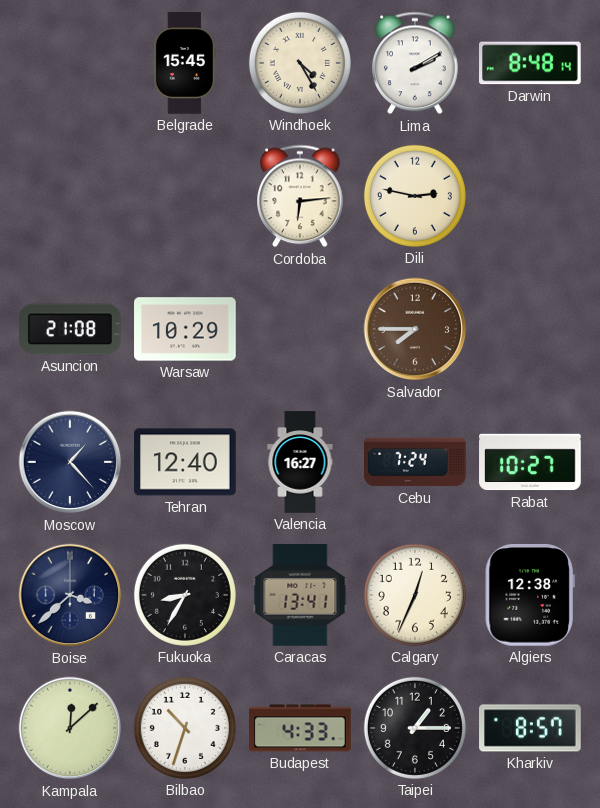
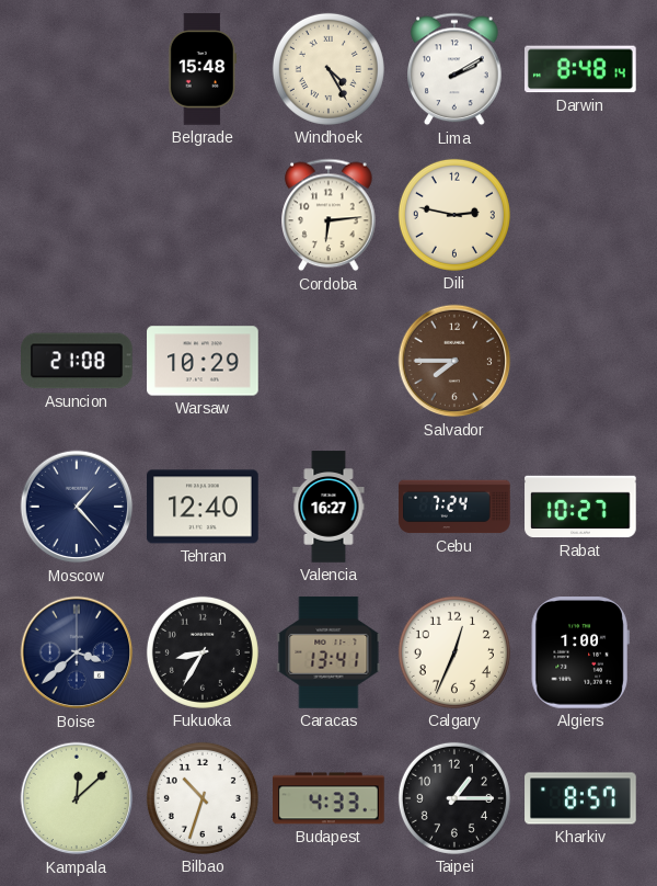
Belgrade: 15:45 -> 15:48 (201, 69)
Algiers: 12:38 -> 1:00 (580, 654)
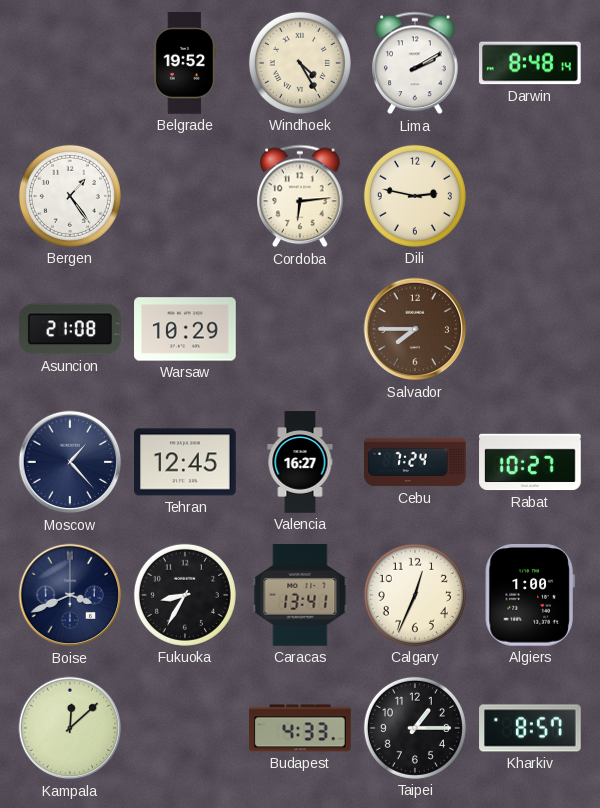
Belgrade: 15:48 -> 19:52 (184, 63)
Bergen: none -> 1:24 (70, 196)
Tehran: 12:40 -> 12:45 (185, 462)
Boise: 3:38 -> 3:41 (70, 595)
Bilbao: 10:33 -> none (203, 798)
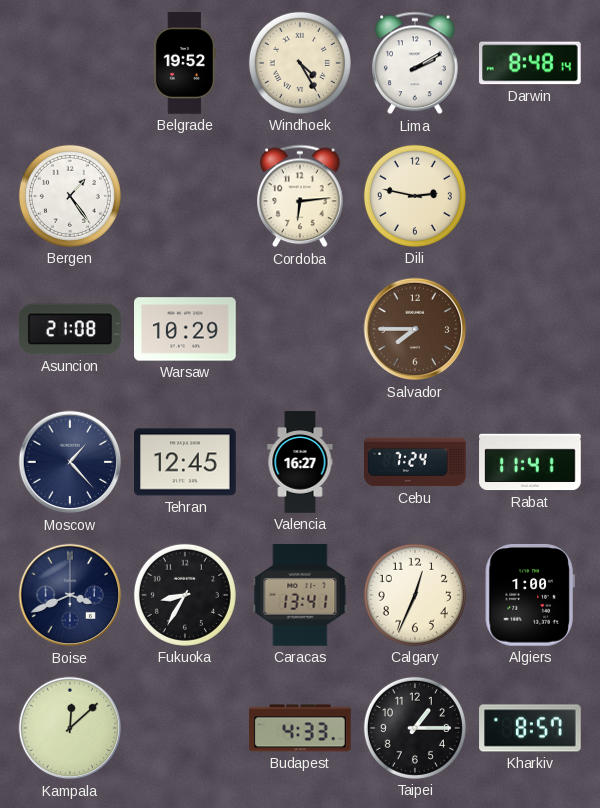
Rabat: 10:27 -> 11:41 (530, 462)
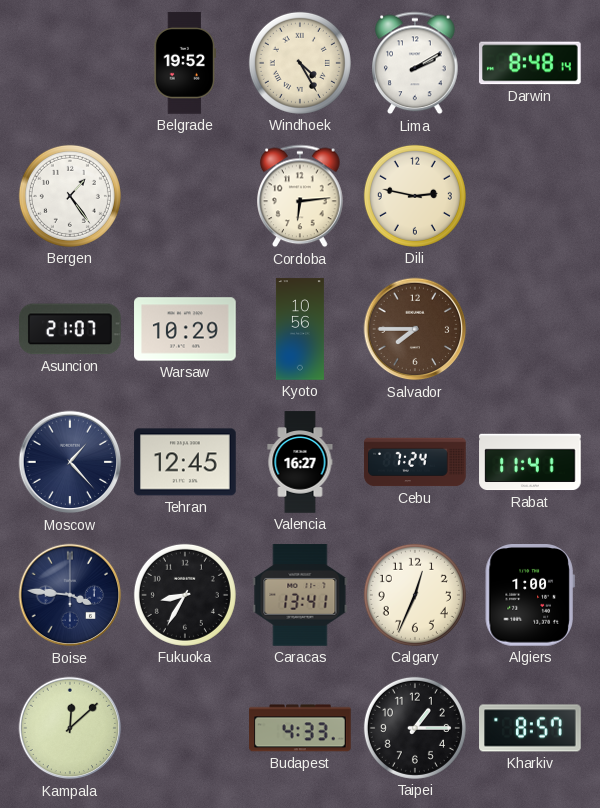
Asuncion: 21:08 -> 21:07 (71, 329)
Kyoto: none -> 10:56 (300, 329)
Boise: 3:41 -> 3:46 (70, 595)
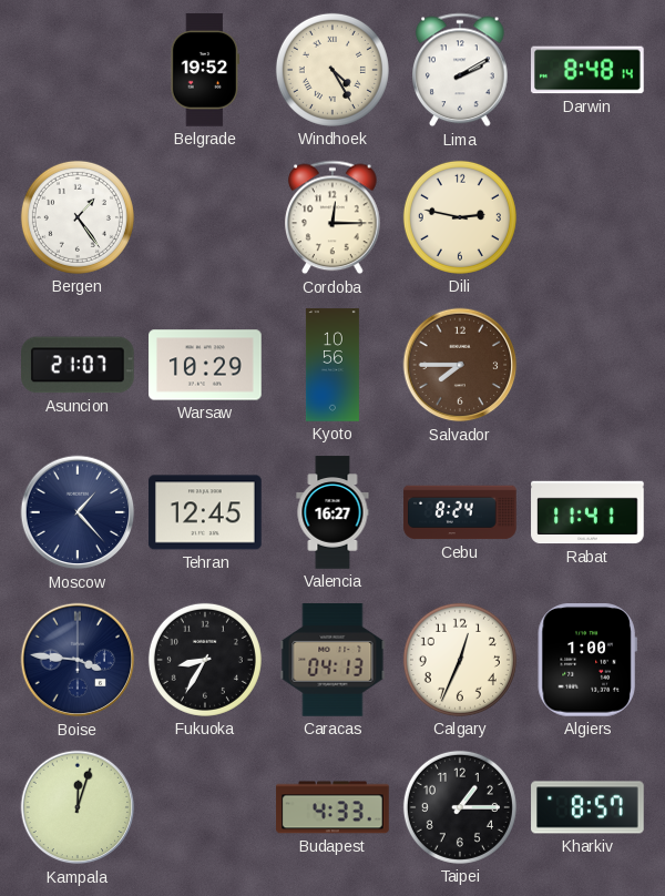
Cordoba: 6:14 -> 12:15 (332, 217)
Cebu: 7:24 -> 8:24 (460, 512)
Caracas: 13:41 -> 04:13 (332, 660)
Kampala: 12:08 -> 12:03 (78, 807)
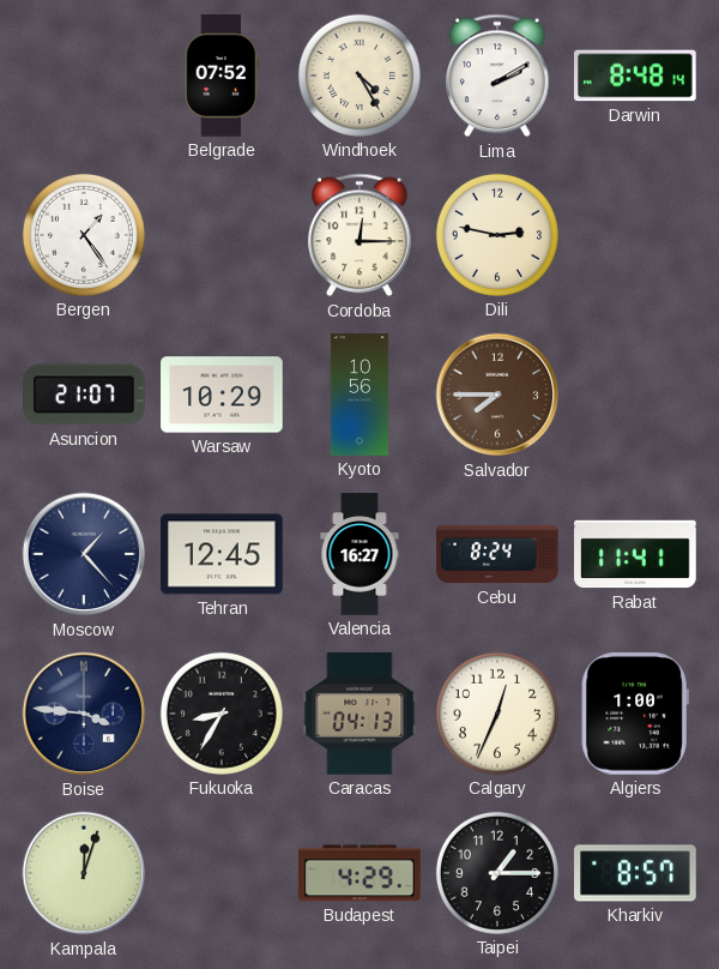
Belgrade: 19:52 -> 07:52 (220, 76)
Budapest: 4:33 -> 4:29 (359, 873)
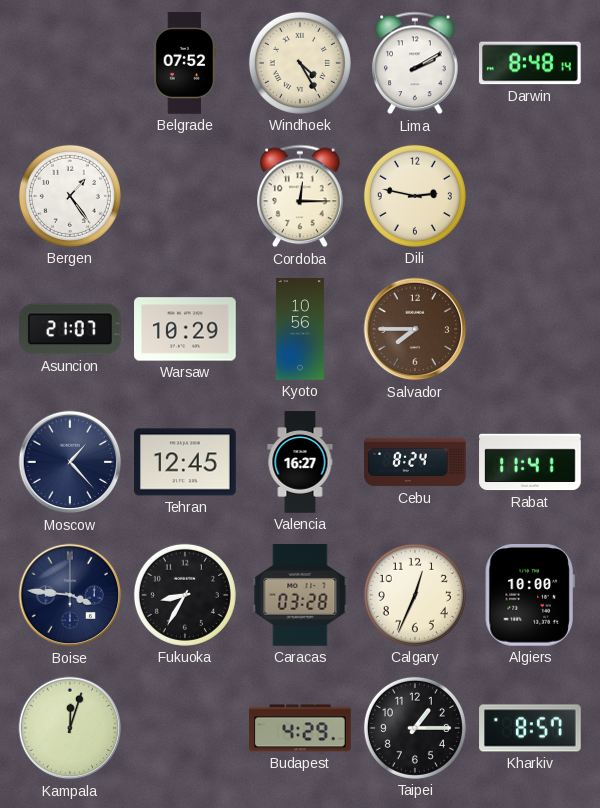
Caracas: 04:13 -> 03:28 (300, 595)
Algiers: 1:00 -> 10:00 (530, 596)
